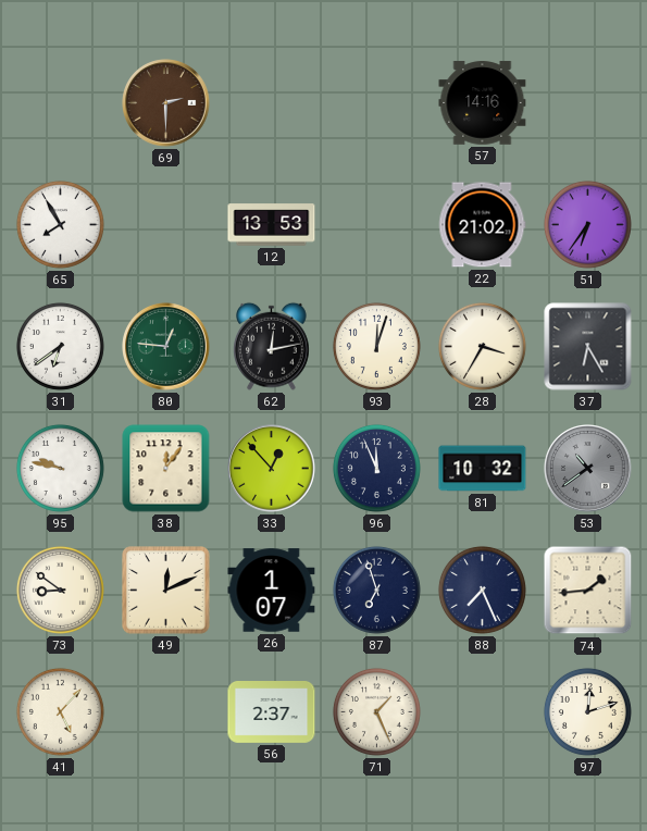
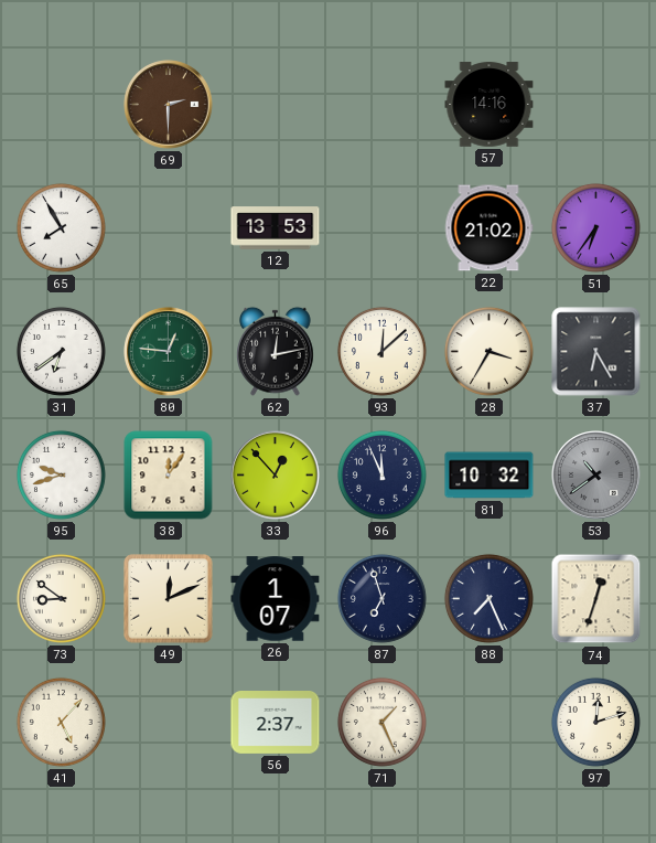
93: 12:03 -> 12:08 (381, 351)
95: 9:47 -> 9:42 (61, 474)
74: 1:44 -> 12:33 (596, 599)
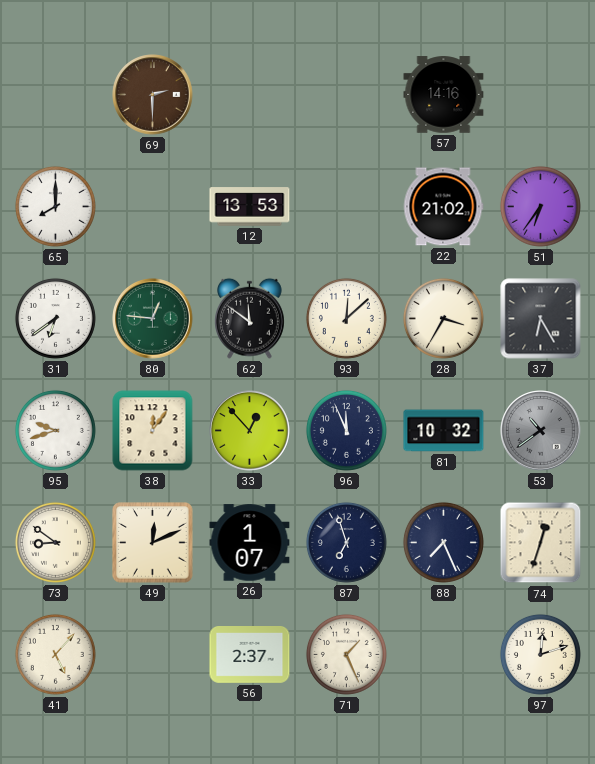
65: 7:55 -> 8:00 (55, 206)
62: 12:13 -> 11:51 (250, 318)
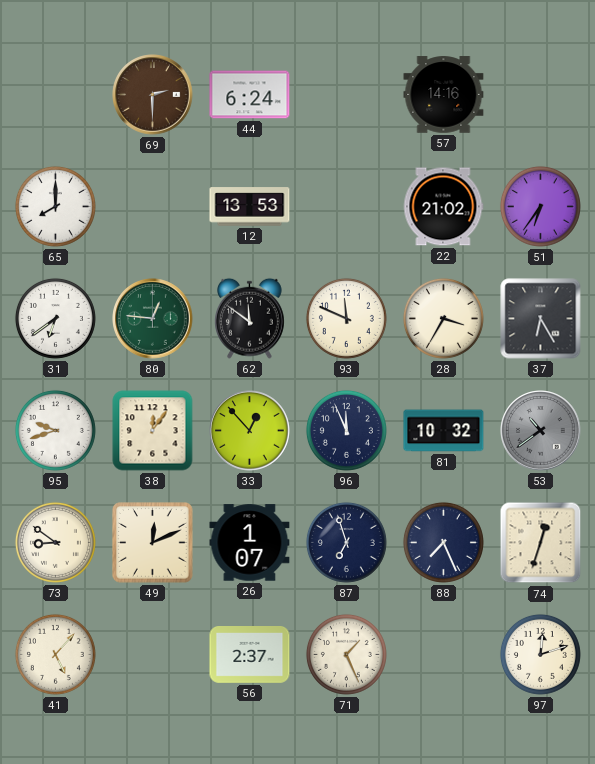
44: none -> 6:24 (250, 95)
93: 12:08 -> 11:49 (346, 318)
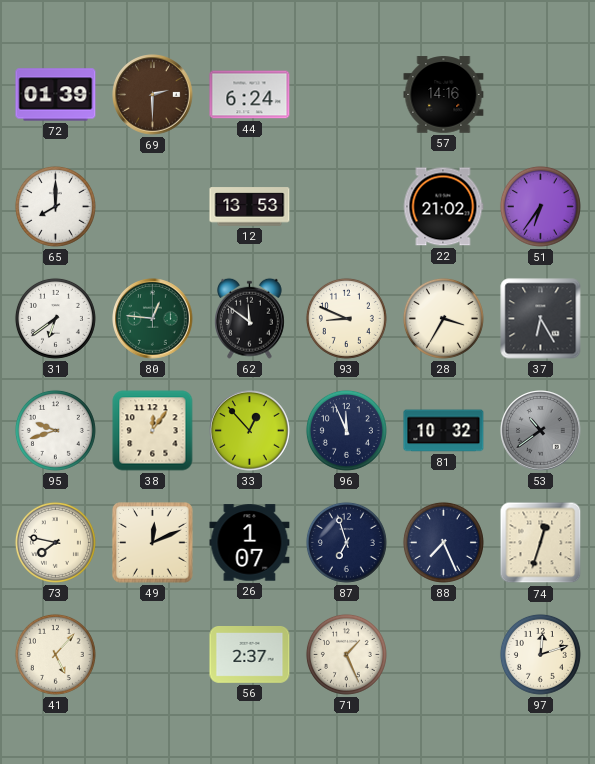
72: none -> 01:39 (56, 95)
93: 11:49 -> 8:49 (346, 318)
73: 8:51 -> 7:47 (55, 542)
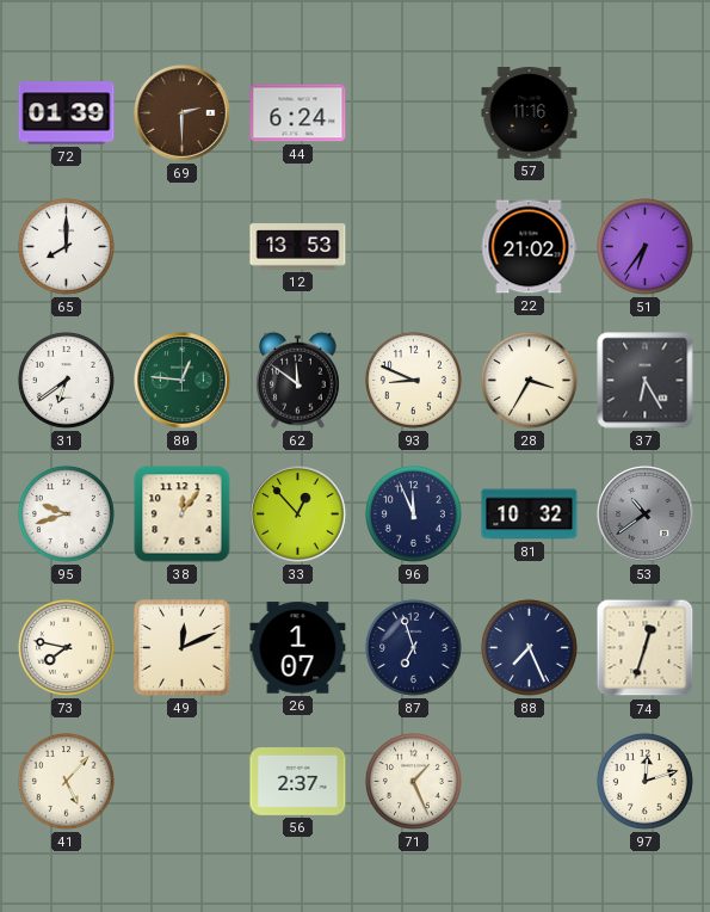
57: 14:16 -> 11:16 (530, 113)
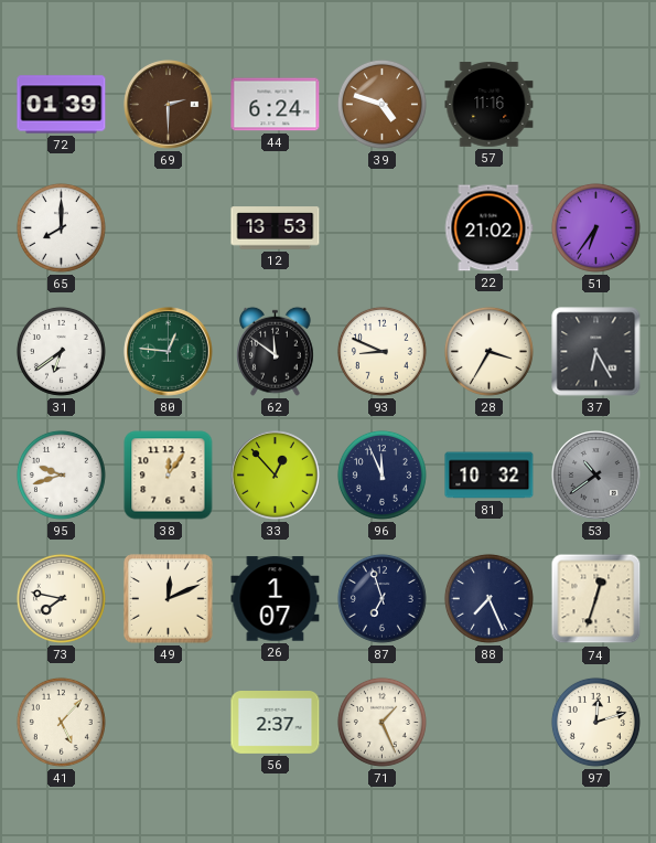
39: none -> 4:48 (381, 104)
